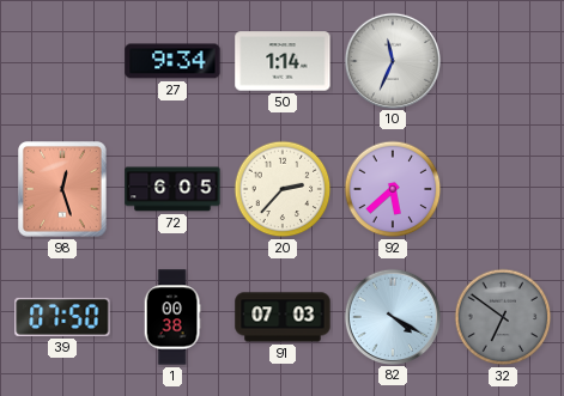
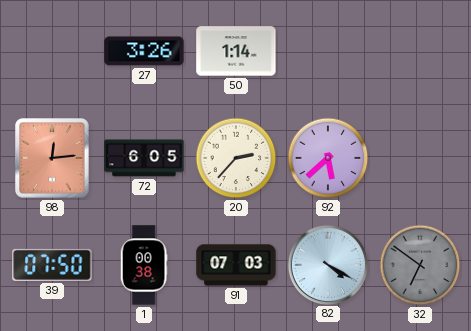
27: 9:34 -> 3:26 (144, 51)
10: 11:34 -> none (392, 60)
98: 12:27 -> 12:14 (52, 158)
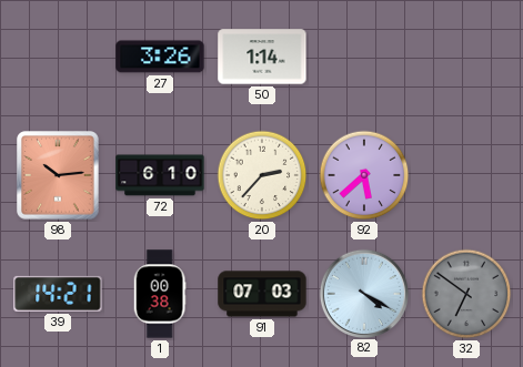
98: 12:14 -> 10:14 (58, 175)
72: 6:05 -> 6:10 (160, 175)
39: 07:50 -> 14:21 (58, 294)
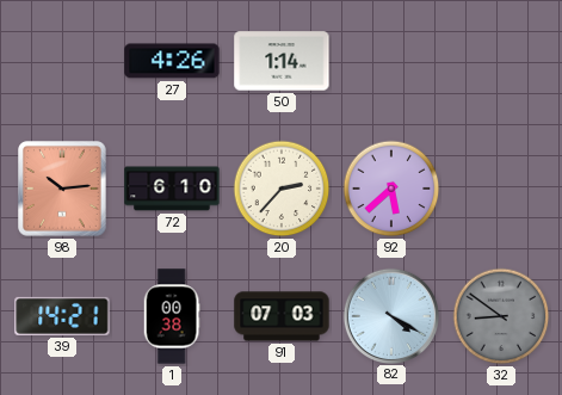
27: 3:26 -> 4:26 (172, 61)
32: 6:51 -> 8:51 (501, 316)
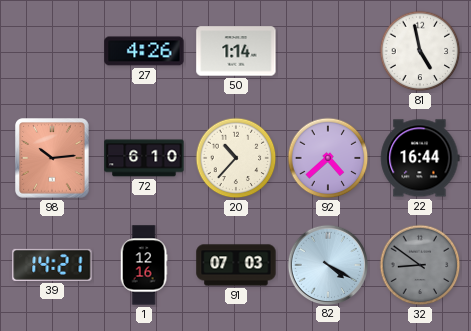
81: none -> 4:58 (420, 51)
20: 2:37 -> 10:37 (236, 158)
92: 5:38 -> 4:38 (328, 158)
22: none -> 16:44 (420, 158)
1: 00:38 -> 12:16 (144, 265)
